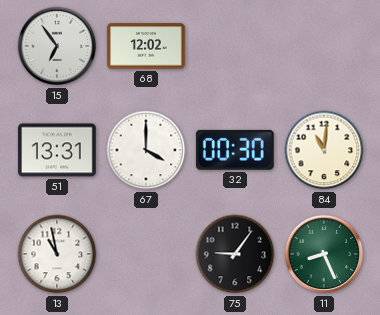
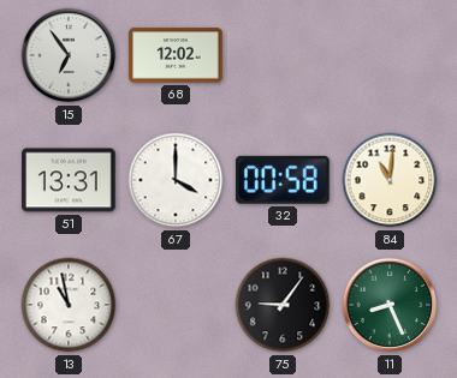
32: 00:30 -> 00:58 (283, 180)
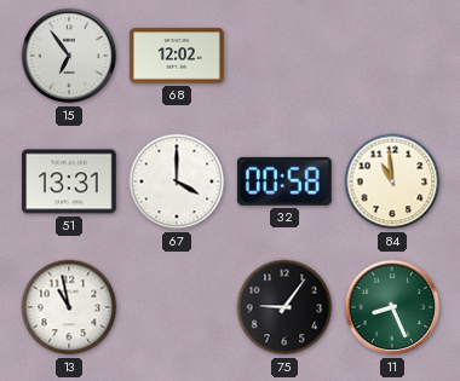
84: 11:01 -> 10:59 (392, 181)
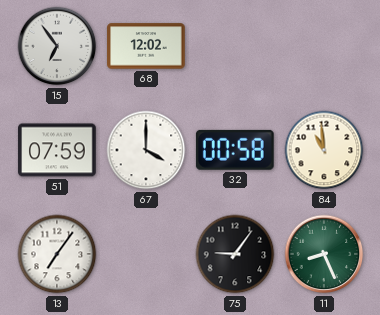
51: 13:31 -> 07:59 (57, 150)
13: 10:58 -> 7:06 (57, 254)
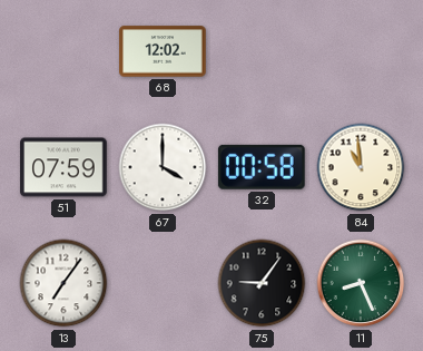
15: 6:54 -> none (57, 46)
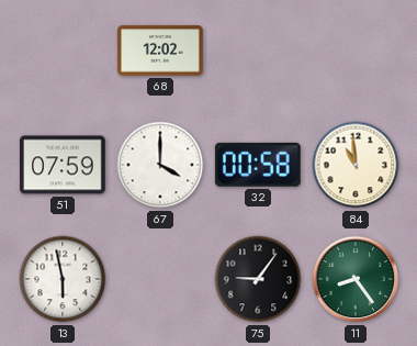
13: 7:06 -> 5:58 (63, 279)
11: 8:26 -> 8:24 (356, 279)
